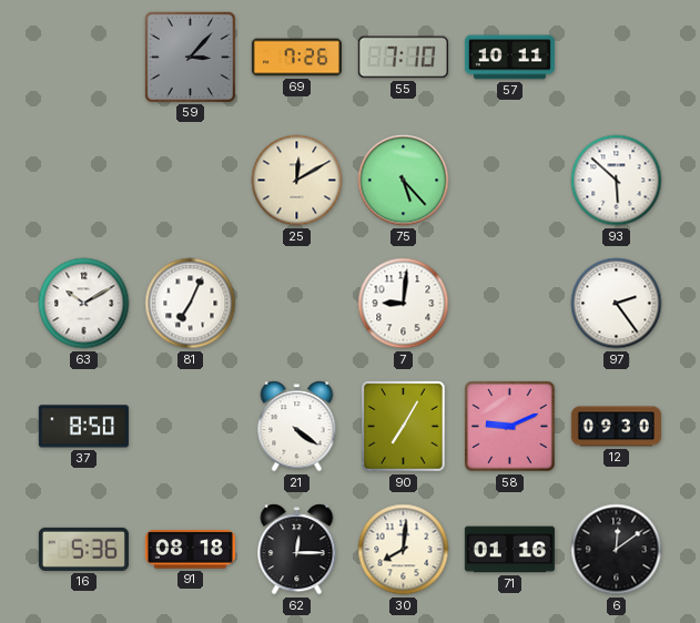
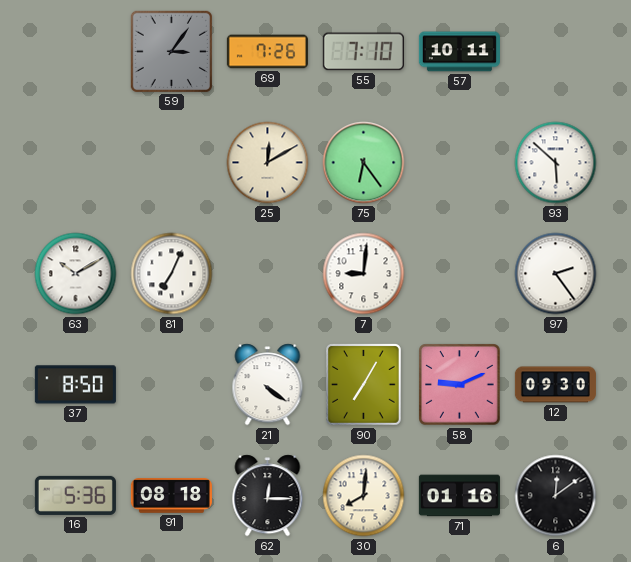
59: 3:07 -> 3:06 (171, 51)
75: 5:23 -> 6:24 (364, 163)
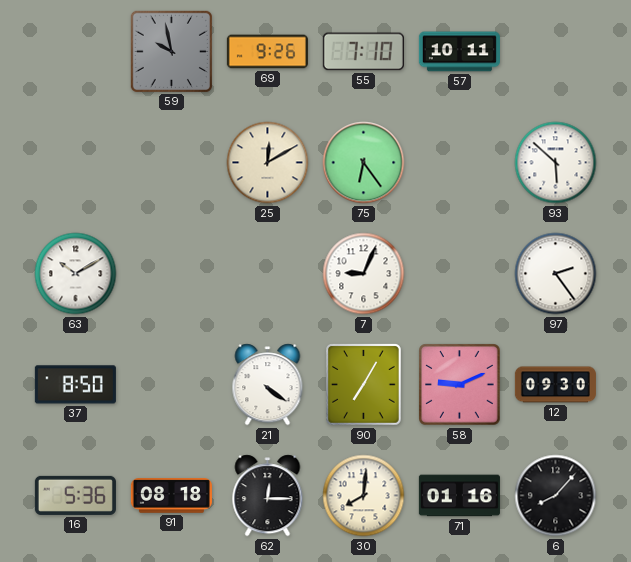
59: 3:06 -> 9:58 (171, 51)
69: 7:26 -> 9:26 (267, 52)
81: 7:04 -> none (172, 274)
7: 9:01 -> 9:04 (364, 274)
6: 12:09 -> 8:07 (556, 496)
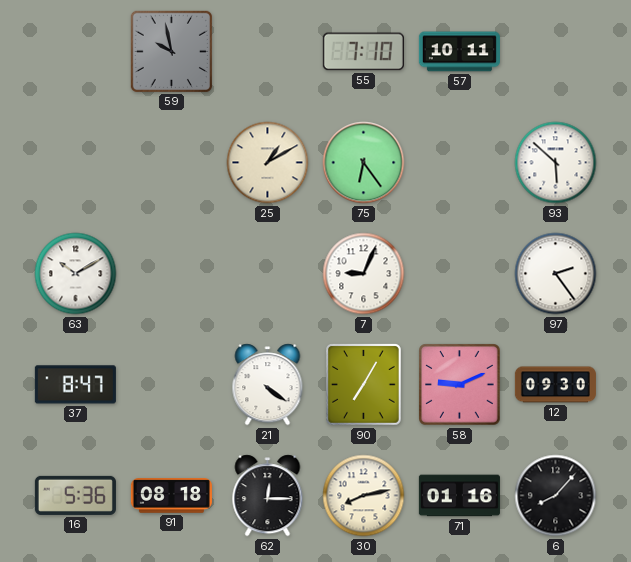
69: 9:26 -> none (267, 52)
25: 12:10 -> 1:10 (268, 163)
37: 8:50 -> 8:47 (75, 385)
30: 8:01 -> 8:13 (364, 496)
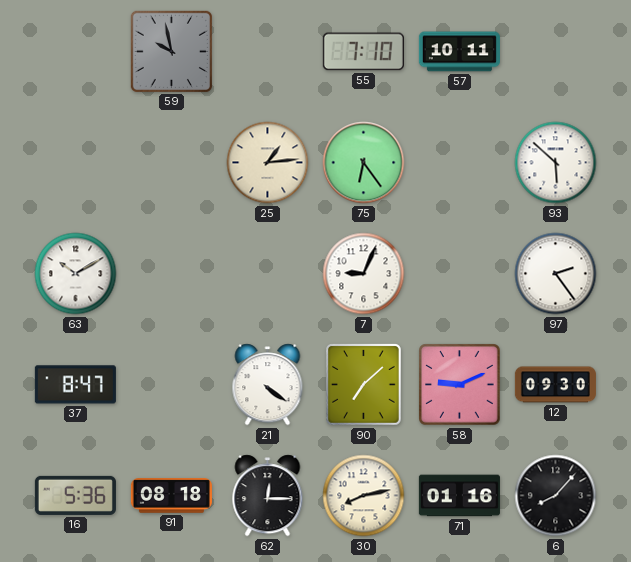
25: 1:10 -> 1:14 (268, 163)
90: 7:05 -> 7:08 (364, 385)
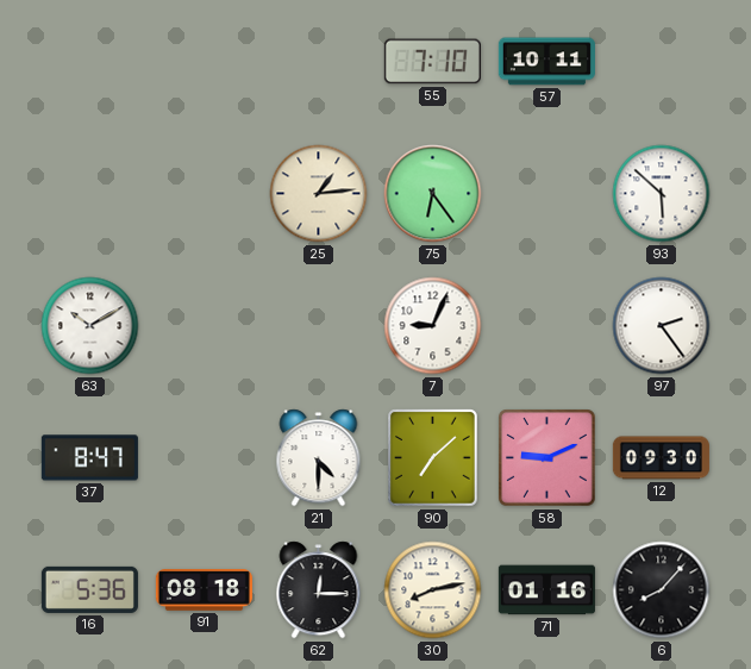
59: 9:58 -> none (171, 51)
21: 4:21 -> 4:30 (319, 458)
